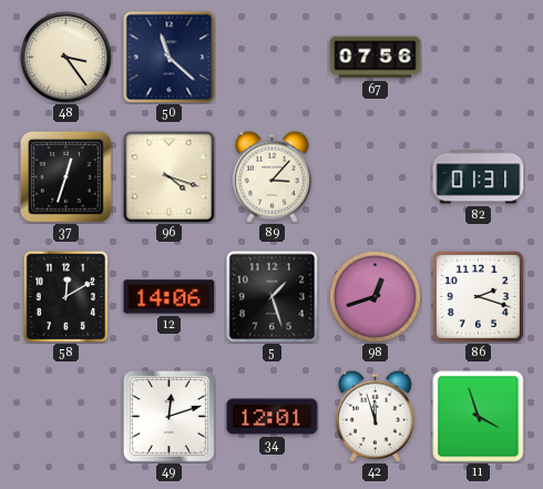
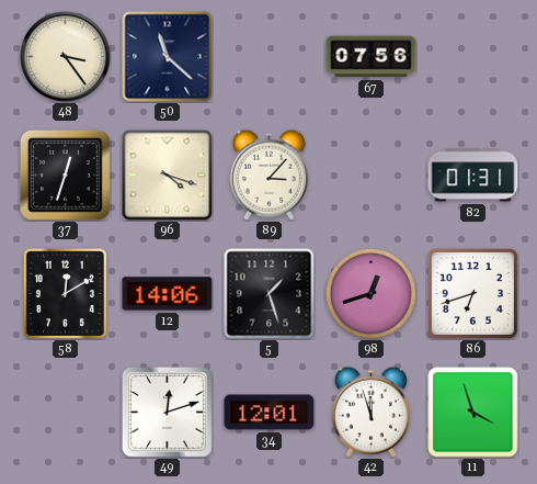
86: 2:18 -> 6:42 (472, 293)
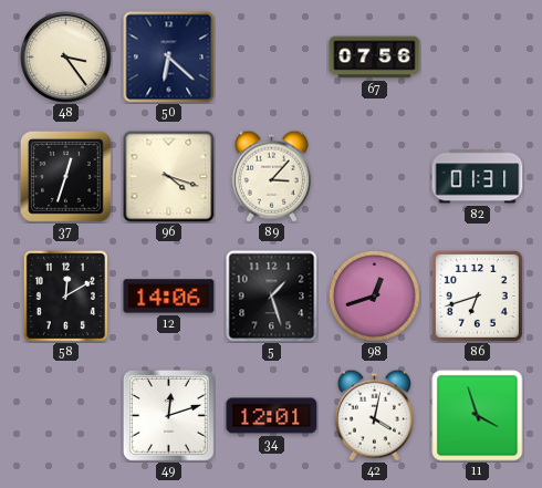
50: 11:22 -> 6:22 (169, 58)
42: 11:57 -> 4:02 (374, 415)
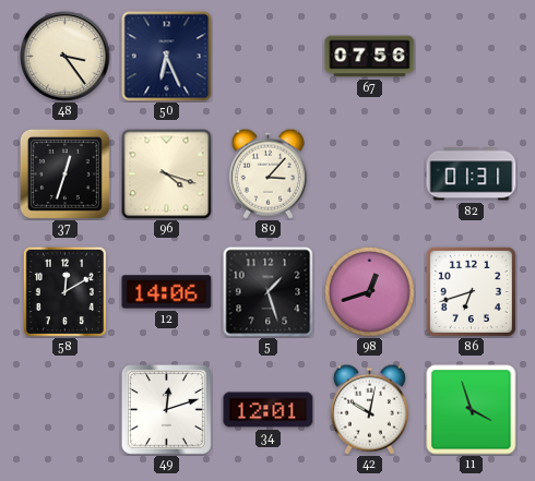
50: 6:22 -> 6:26 (167, 57)
42: 4:02 -> 10:02 (369, 409)
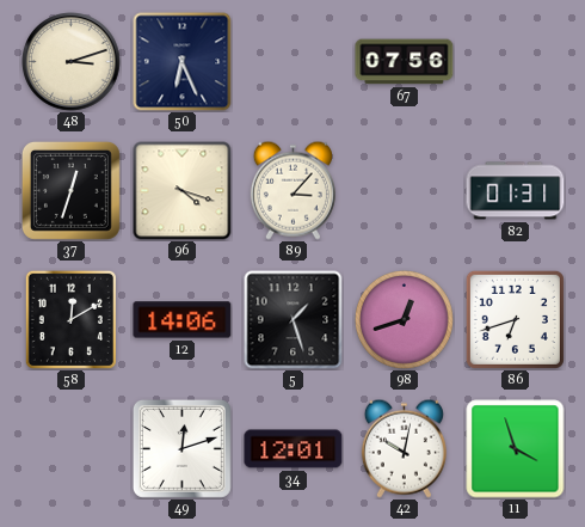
48: 3:24 -> 3:12 (72, 62)
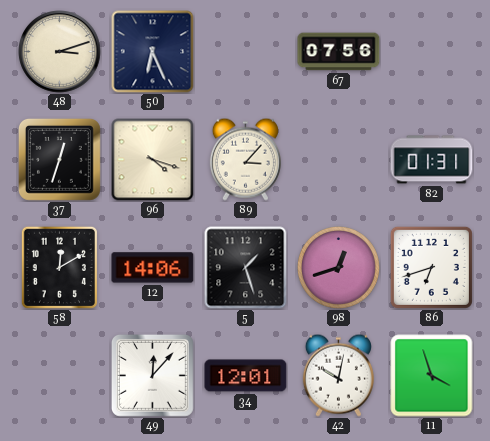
49: 12:12 -> 12:07 (152, 375)
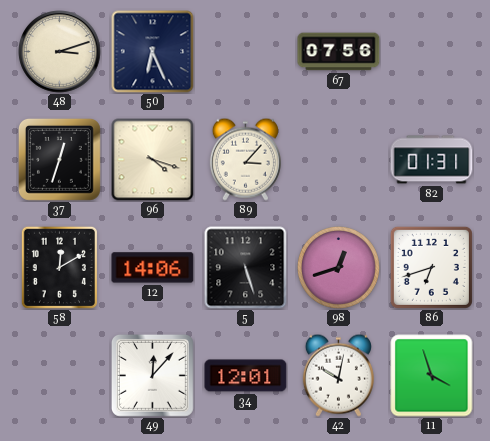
5: 1:27 -> 5:27 (246, 268)
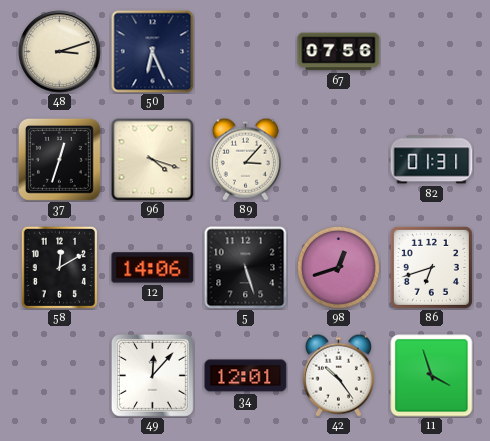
42: 10:02 -> 10:24 (338, 375)
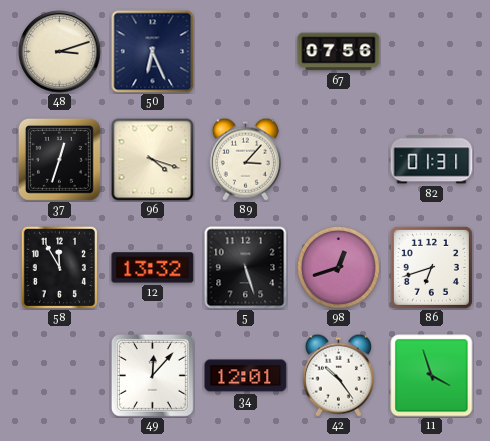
58: 12:10 -> 11:55 (59, 267)
12: 14:06 -> 13:32 (153, 268)
